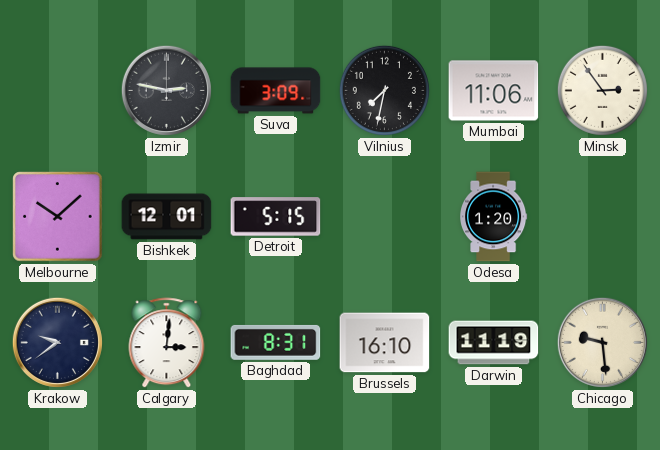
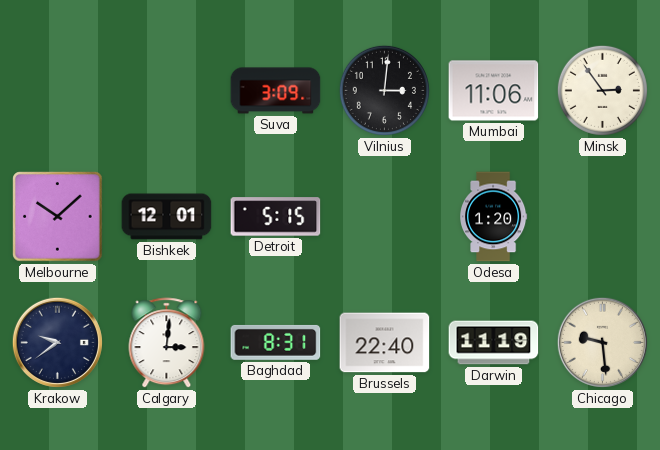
Izmir: 2:47 -> none (166, 90)
Vilnius: 7:32 -> 3:01 (384, 90)
Brussels: 16:10 -> 22:40 (385, 343)
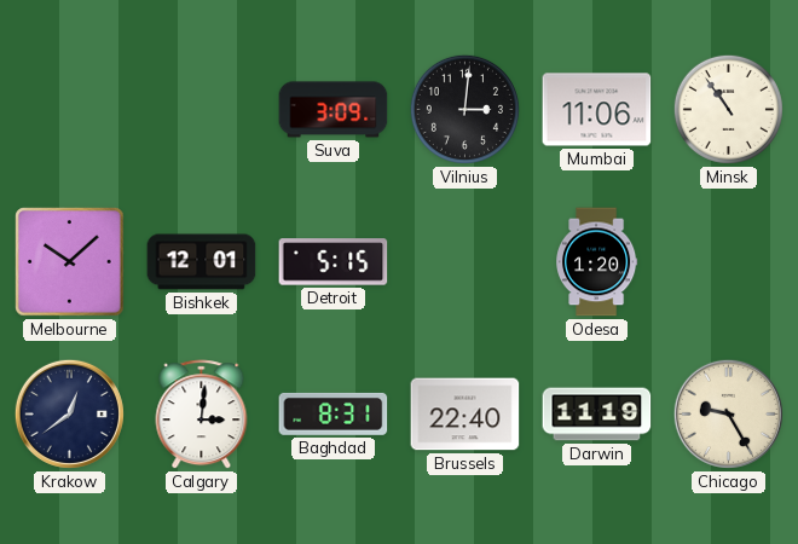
Minsk: 2:54 -> 10:54 (728, 109)
Krakow: 9:39 -> 12:39 (69, 413)
Chicago: 9:29 -> 9:25 (728, 413)
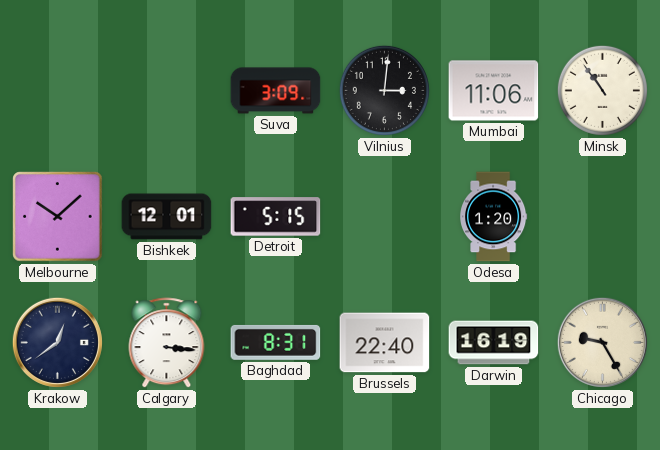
Calgary: 3:01 -> 3:16 (167, 343)
Darwin: 11:19 -> 16:19 (494, 343)
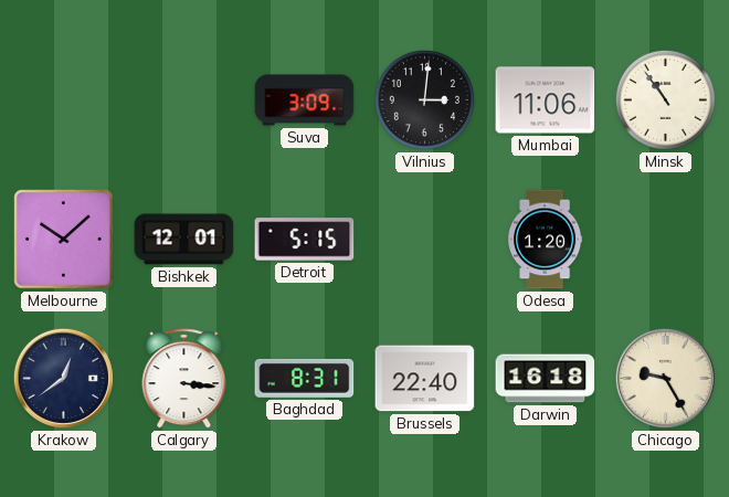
Darwin: 16:19 -> 16:18 (546, 379)
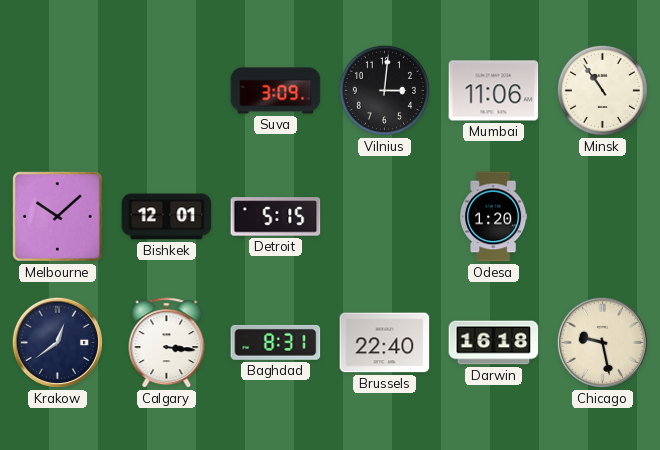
Chicago: 9:25 -> 9:28 (602, 342)
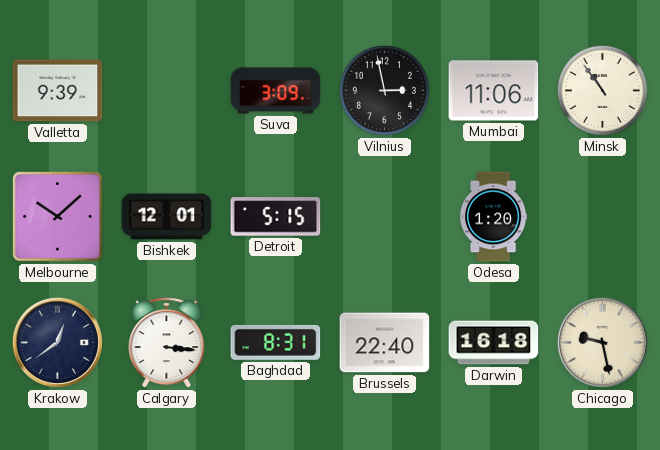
Valletta: none -> 9:39 (58, 91)
Vilnius: 3:01 -> 2:58 (384, 90)
